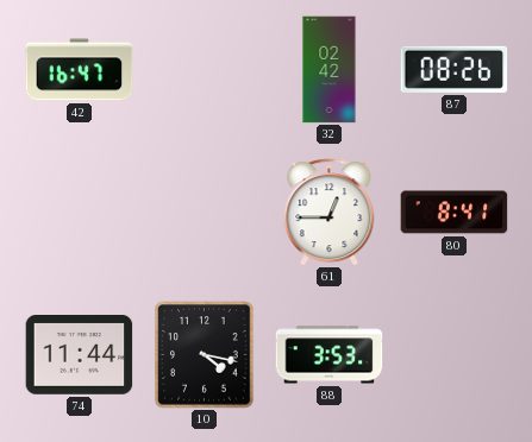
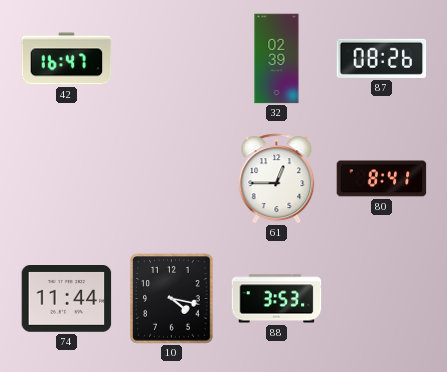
32: 02:42 -> 02:39 (277, 59)
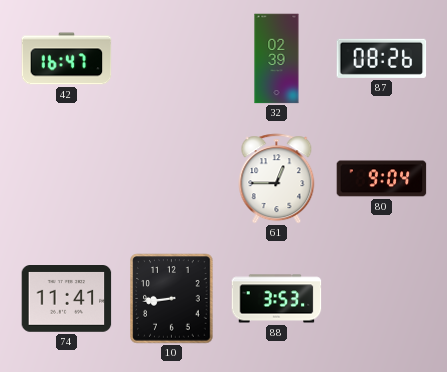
80: 8:41 -> 9:04 (382, 179)
74: 11:44 -> 11:41 (67, 299)
10: 4:17 -> 8:44 (172, 299)
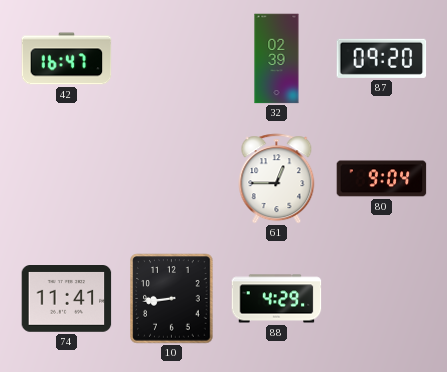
87: 08:26 -> 09:20 (382, 58)
88: 3:53 -> 4:29 (277, 299)
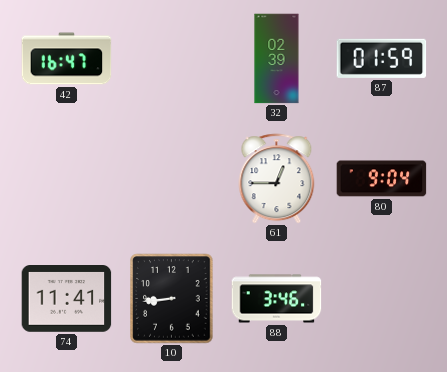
87: 09:20 -> 01:59 (382, 58)
88: 4:29 -> 3:46 (277, 299)
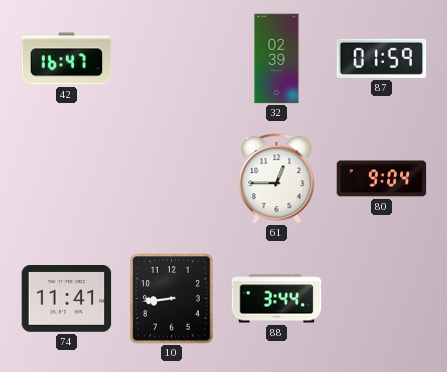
88: 3:46 -> 3:44 (277, 299)
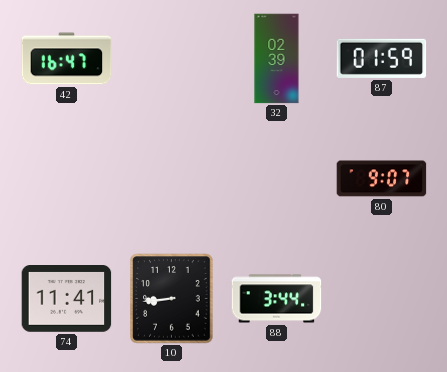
61: 12:45 -> none (277, 179)
80: 9:04 -> 9:07 (382, 179)
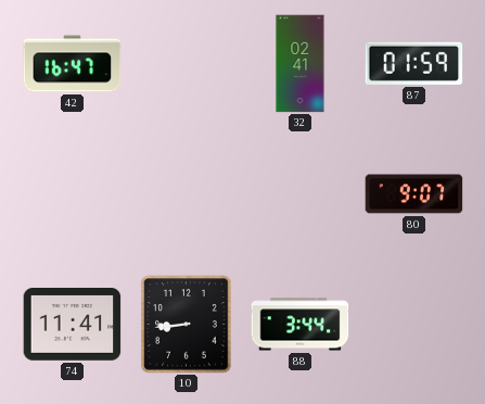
32: 02:39 -> 02:41 (301, 64)
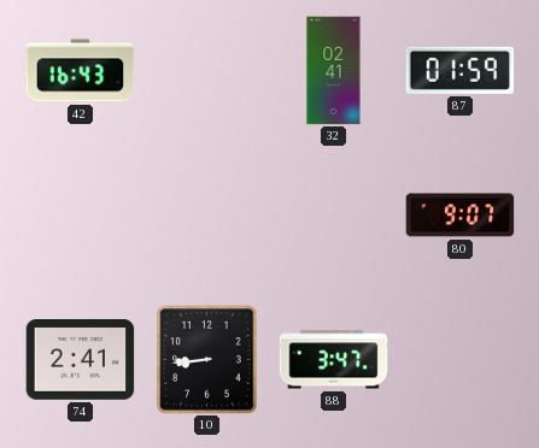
42: 16:47 -> 16:43 (81, 71)
74: 11:41 -> 2:41 (81, 360)
88: 3:44 -> 3:47 (334, 360)
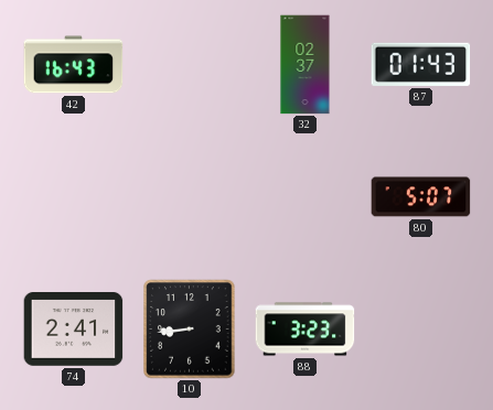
32: 02:41 -> 02:37 (306, 65)
87: 01:59 -> 01:43 (421, 64)
80: 9:07 -> 5:07 (421, 197)
88: 3:47 -> 3:23 (306, 330)
